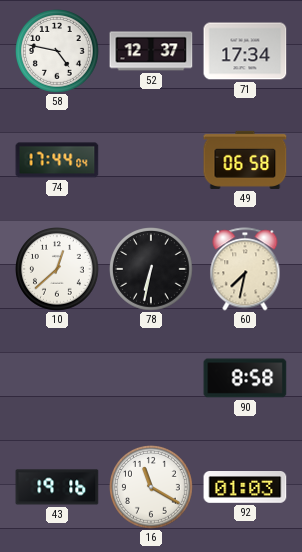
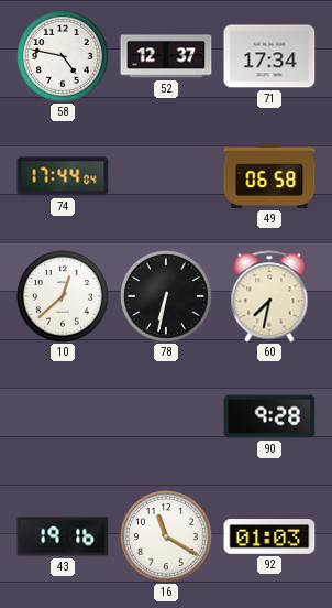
90: 8:58 -> 9:28 (269, 416)
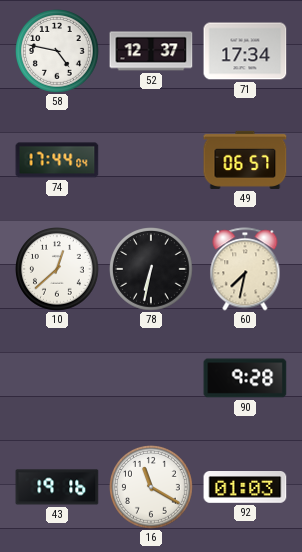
49: 06:58 -> 06:57 (245, 160)
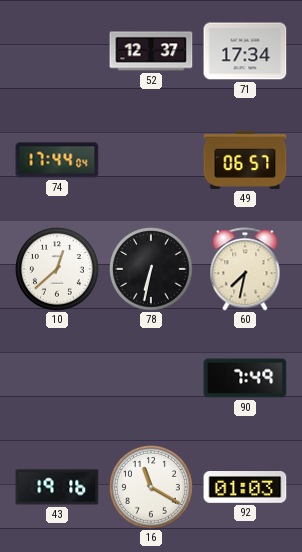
58: 4:47 -> none (58, 52)
90: 9:28 -> 7:49 (245, 378)
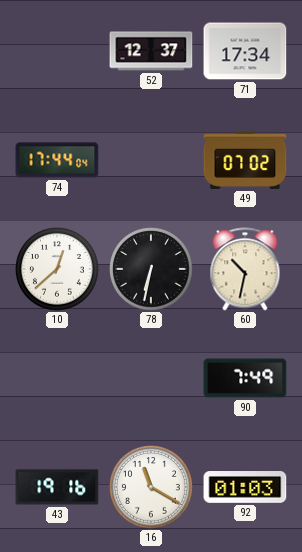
49: 06:57 -> 07:02 (245, 160)
60: 7:32 -> 10:32 (245, 269)
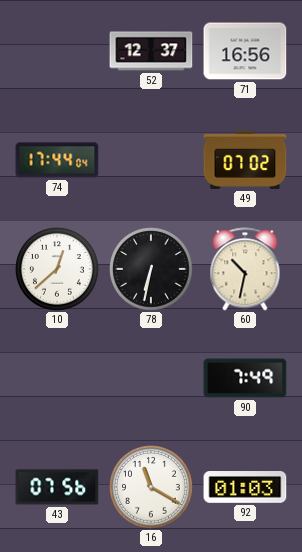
71: 17:34 -> 16:56 (245, 51)
43: 19:16 -> 07:56 (57, 487)
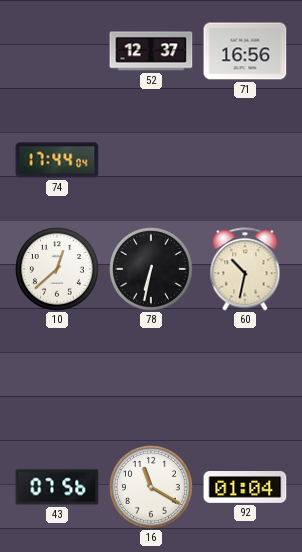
49: 07:02 -> none (245, 160)
90: 7:49 -> none (245, 378)
92: 01:03 -> 01:04 (245, 487)
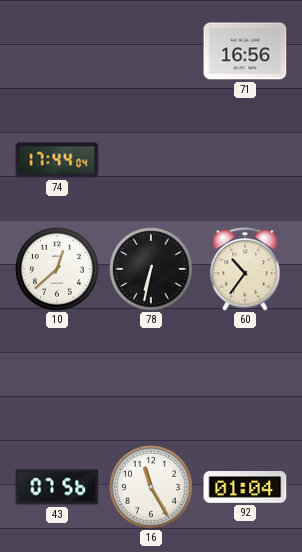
52: 12:37 -> none (151, 51)
60: 10:32 -> 10:36 (245, 269)
16: 11:20 -> 11:25 (152, 488)
